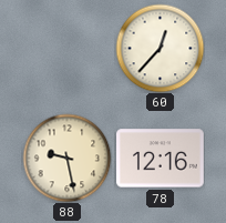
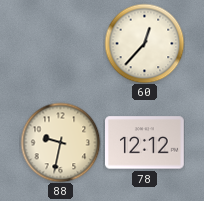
88: 9:28 -> 9:32 (60, 142)
78: 12:16 -> 12:12 (145, 143)
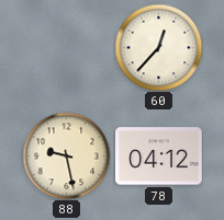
88: 9:32 -> 9:28 (66, 155)
78: 12:12 -> 04:12 (159, 157)
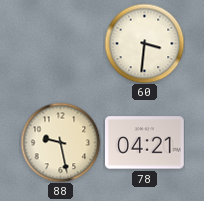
60: 12:37 -> 3:31 (144, 43)
78: 04:12 -> 04:21 (145, 143)
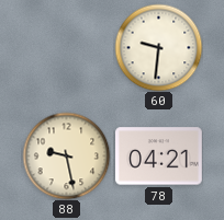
60: 3:31 -> 9:31 (158, 47)
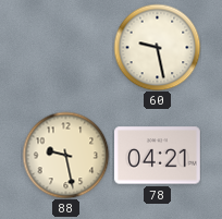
60: 9:31 -> 9:28 (157, 47)
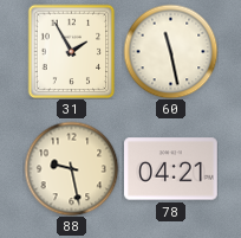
31: none -> 1:55 (72, 51)
60: 9:28 -> 11:28 (170, 51)
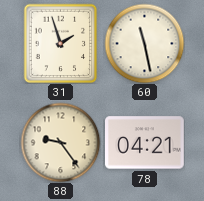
31: 1:55 -> 1:57 (61, 43)
88: 9:28 -> 9:24 (60, 142)
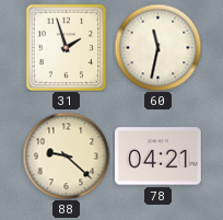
60: 11:28 -> 11:32 (157, 47)
88: 9:24 -> 9:22 (66, 155)
